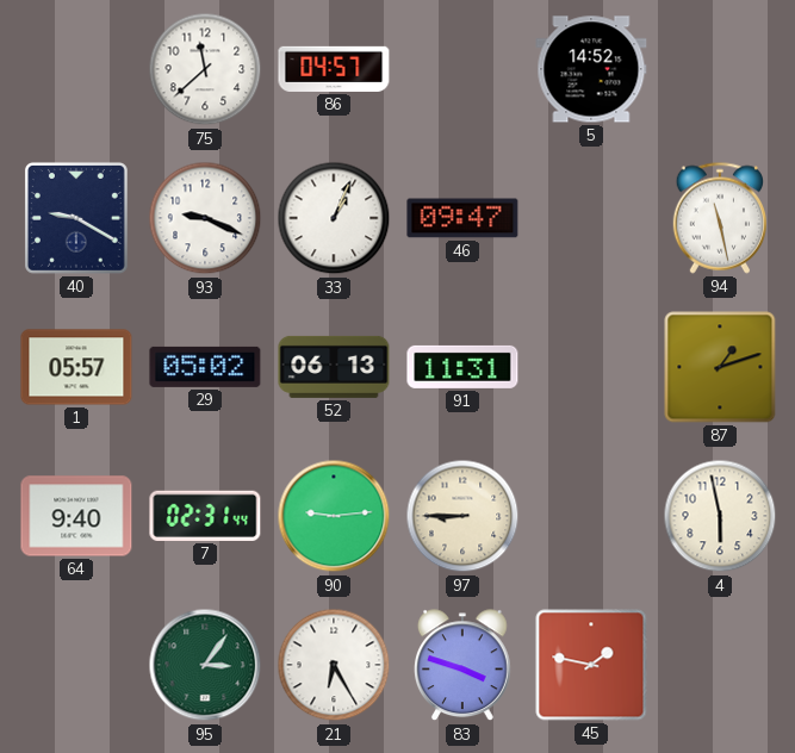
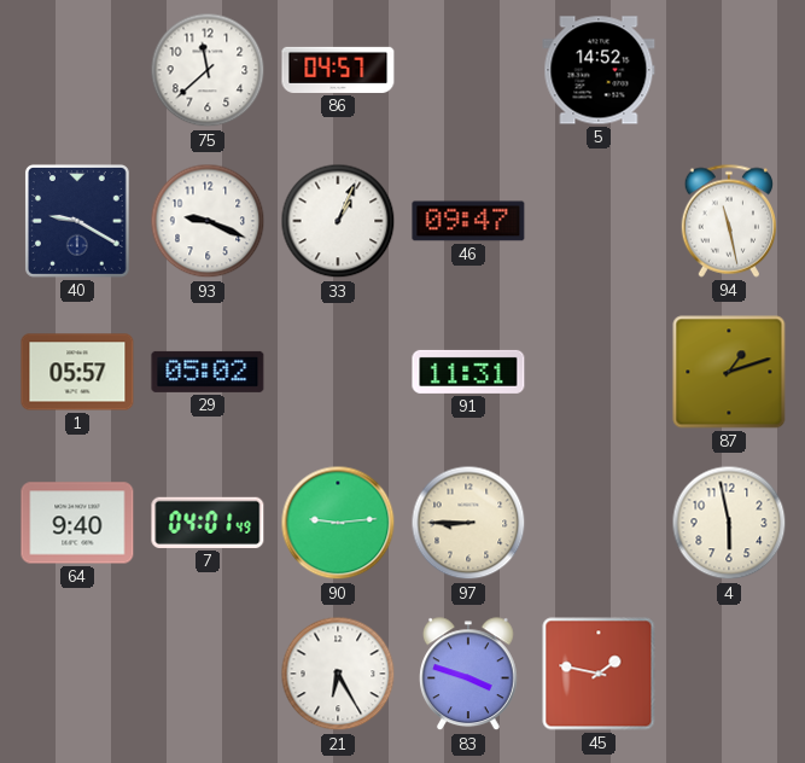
52: 06:13 -> none (334, 367)
7: 02:31 -> 04:01 (208, 523)
95: 3:06 -> none (205, 665)
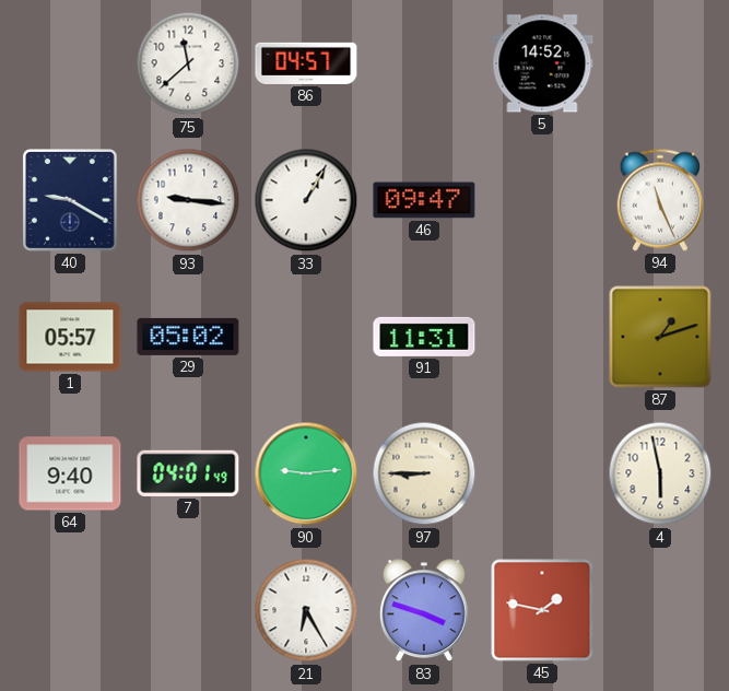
93: 9:19 -> 9:16 (188, 200)
33: 1:04 -> 1:05 (306, 200)
94: 11:28 -> 11:26 (659, 200)
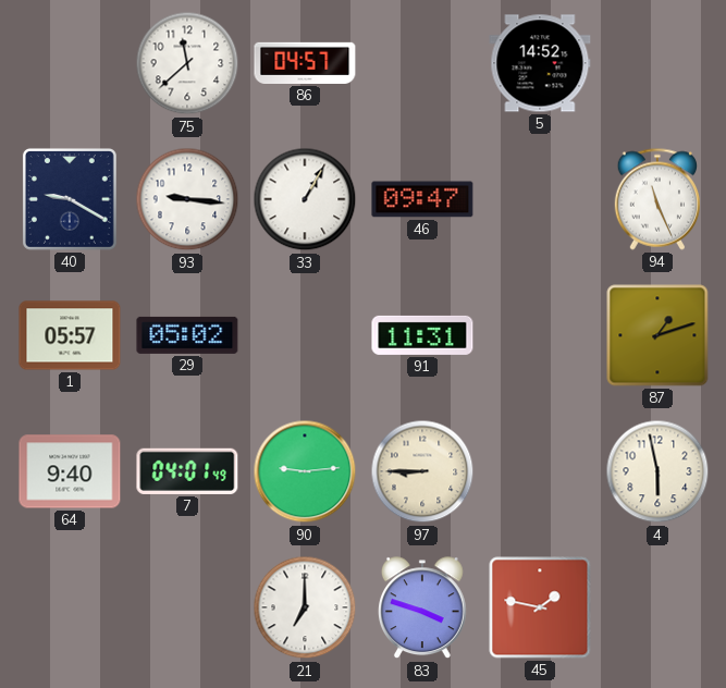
21: 6:25 -> 7:00 (305, 607)
